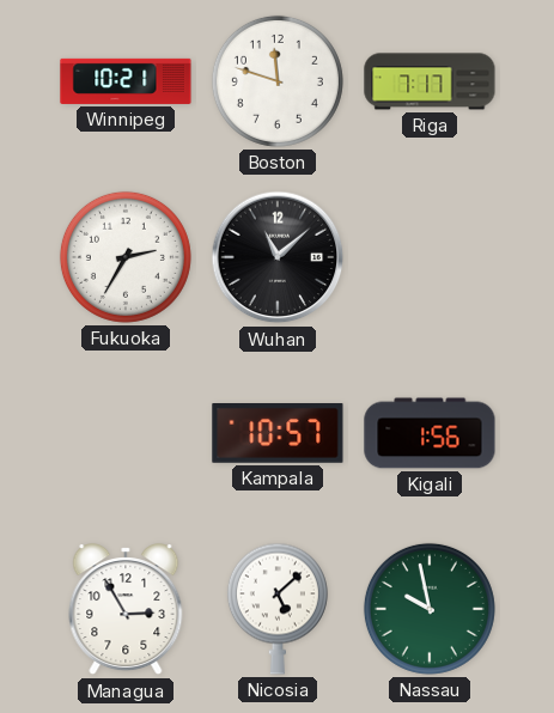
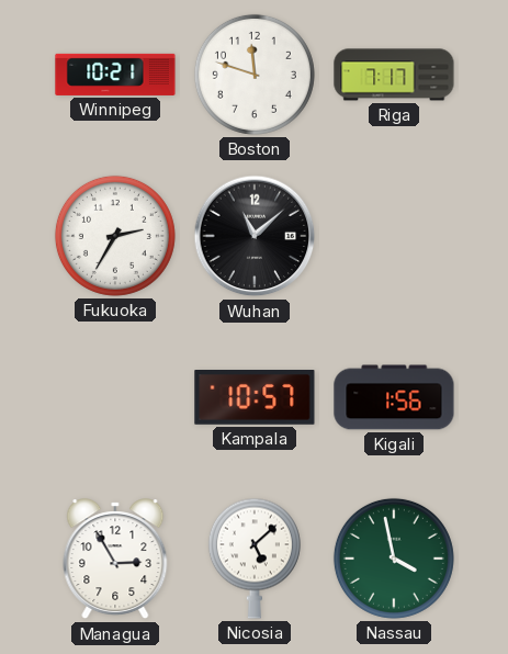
Nassau: 9:58 -> 3:58 (394, 559)
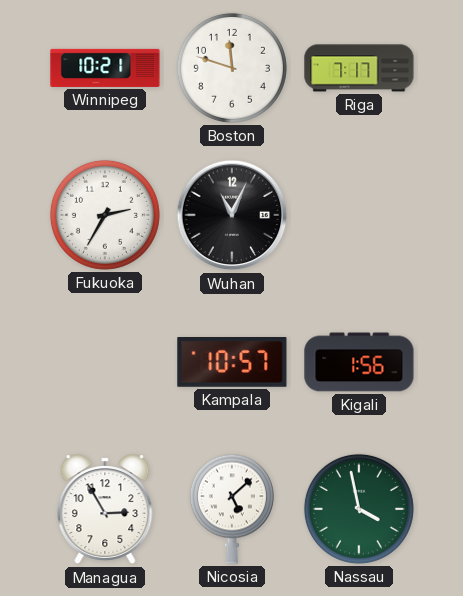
Wuhan: 11:08 -> 11:04 (232, 215)
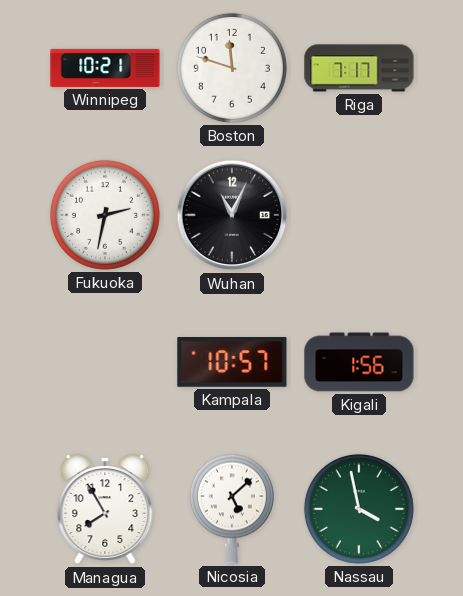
Fukuoka: 2:35 -> 2:32 (105, 215)
Managua: 2:55 -> 7:55 (105, 510)
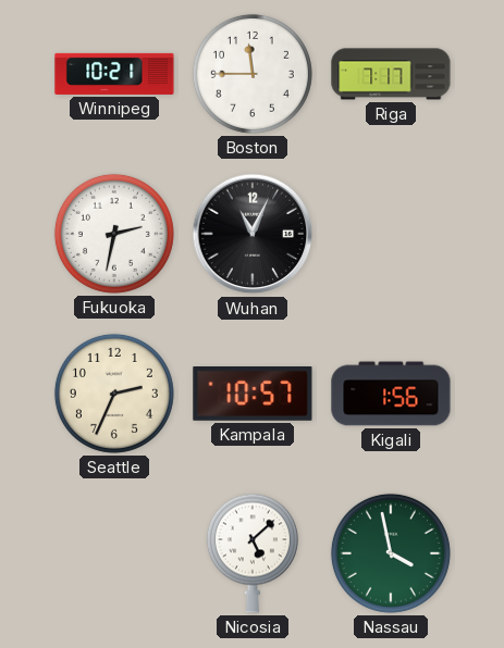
Boston: 11:48 -> 11:45 (253, 74)
Seattle: none -> 2:34 (114, 394)
Managua: 7:55 -> none (105, 510)
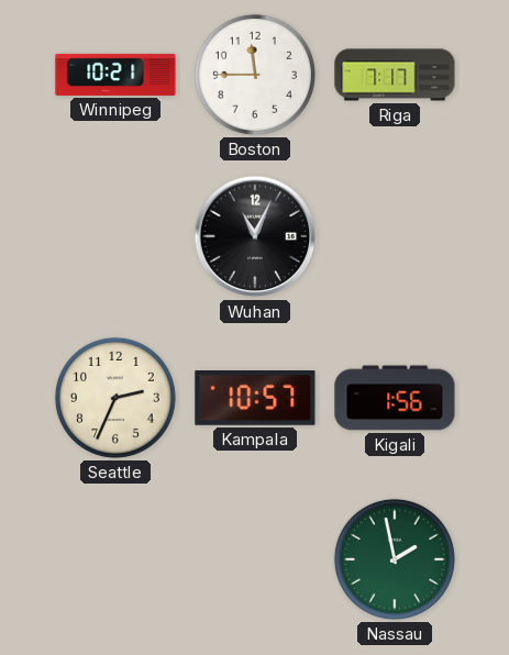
Fukuoka: 2:32 -> none (114, 234)
Nicosia: 5:08 -> none (253, 553)
Nassau: 3:58 -> 1:58 (395, 559)
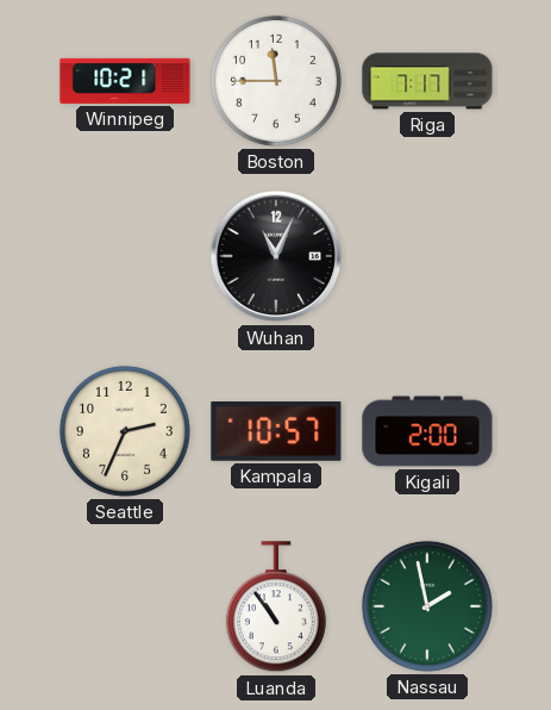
Kigali: 1:56 -> 2:00 (427, 431)
Luanda: none -> 10:54 (276, 608)
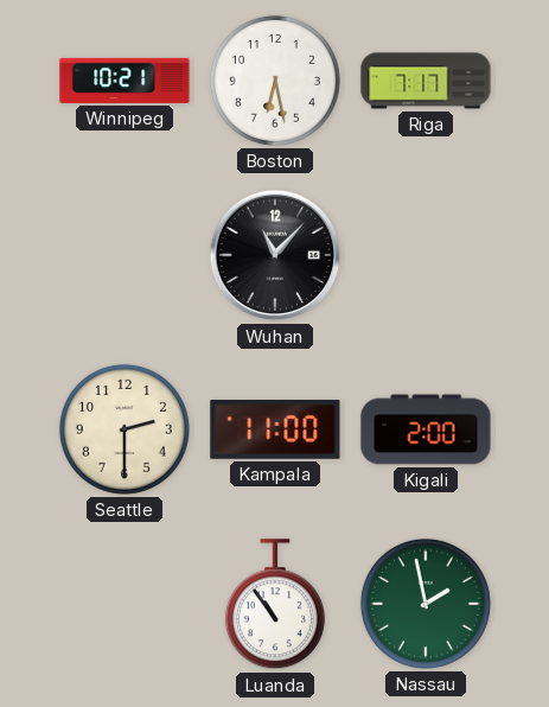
Boston: 11:45 -> 6:28 (275, 81)
Wuhan: 11:04 -> 11:07 (275, 255)
Seattle: 2:34 -> 2:30 (125, 429)
Kampala: 10:57 -> 11:00 (275, 431)
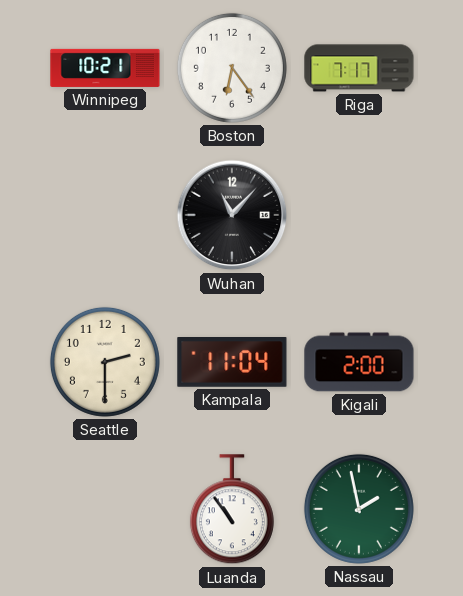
Boston: 6:28 -> 6:24 (232, 68)
Kampala: 11:00 -> 11:04 (232, 363)
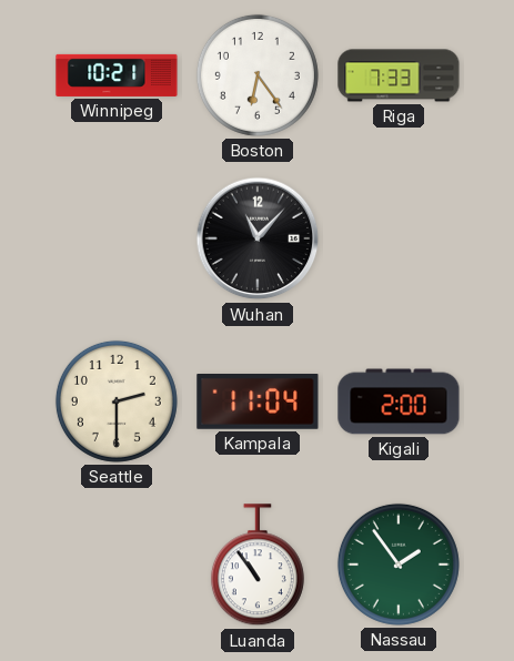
Riga: 7:17 -> 7:33 (399, 75)
Nassau: 1:58 -> 1:54 (399, 565)
